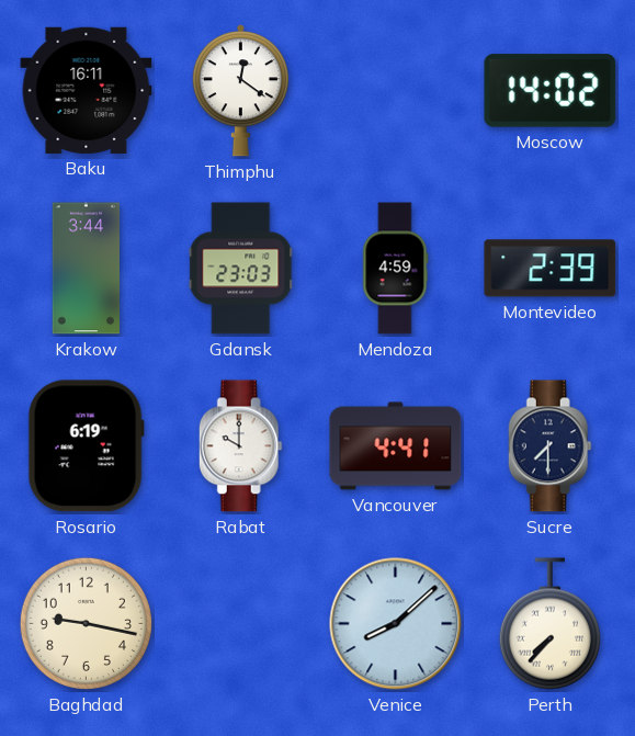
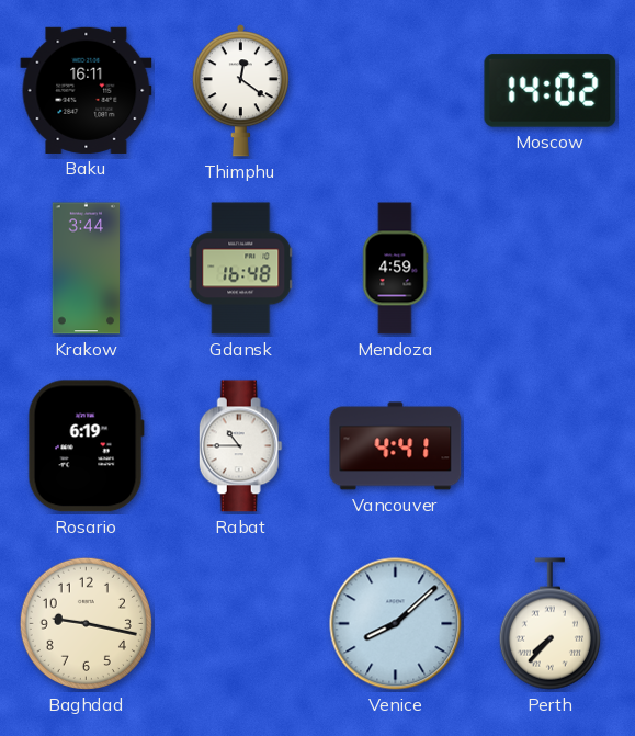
Gdansk: 23:03 -> 16:48 (241, 269)
Montevideo: 2:39 -> none (551, 269)
Rabat: 10:00 -> 10:45 (240, 446)
Sucre: 7:30 -> none (549, 446)
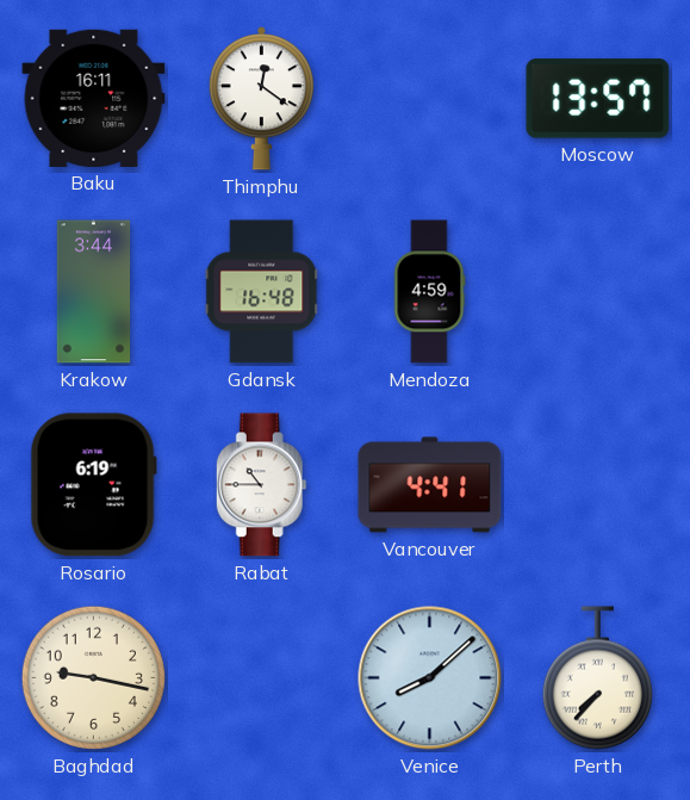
Moscow: 14:02 -> 13:57 (598, 99)
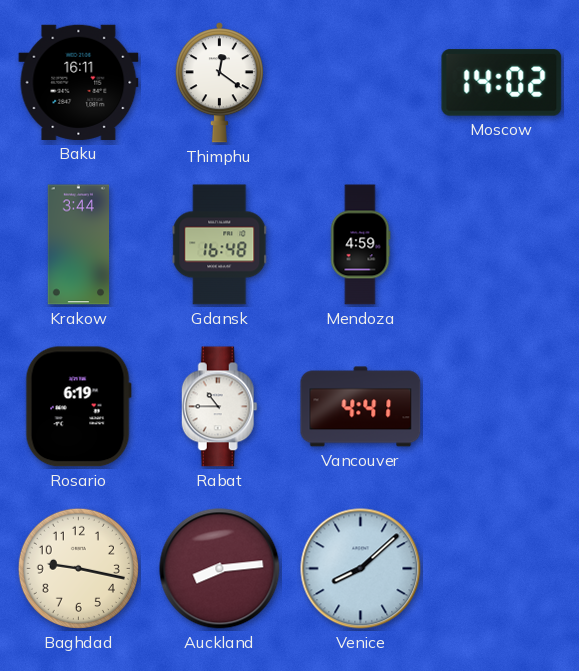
Moscow: 13:57 -> 14:02 (502, 83)
Auckland: none -> 8:14 (220, 569)
Perth: 7:37 -> none (597, 678)
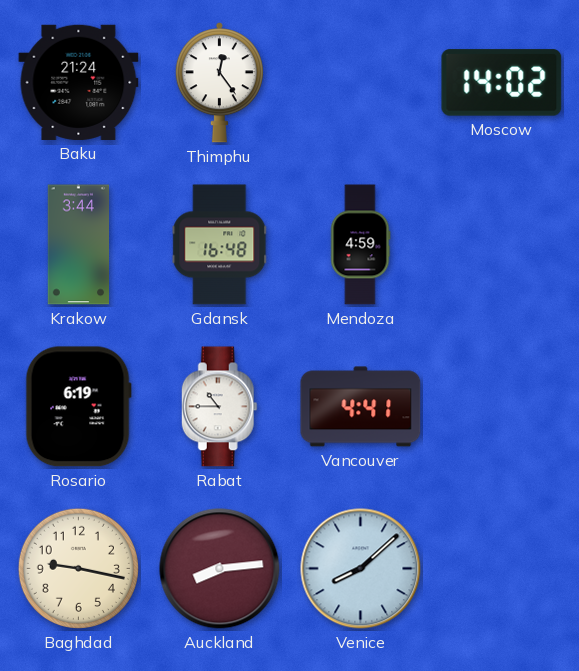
Baku: 16:11 -> 21:24 (79, 82)
Thimphu: 12:21 -> 12:24 (219, 83)
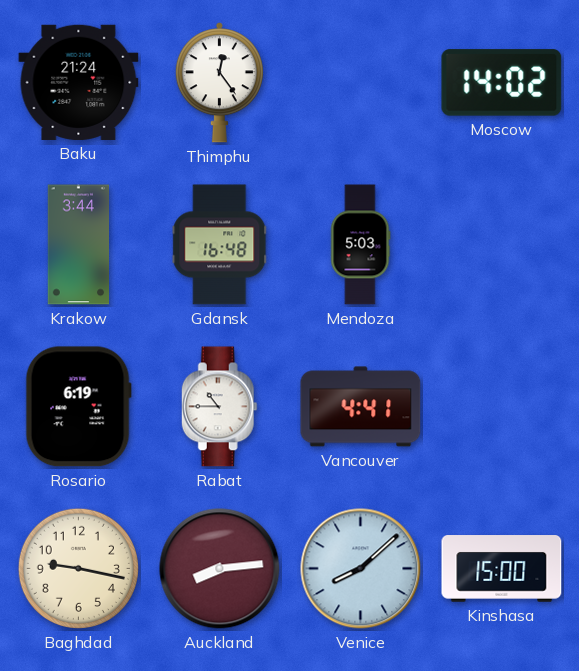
Mendoza: 4:59 -> 5:03 (360, 245)
Kinshasa: none -> 15:00 (502, 569)
